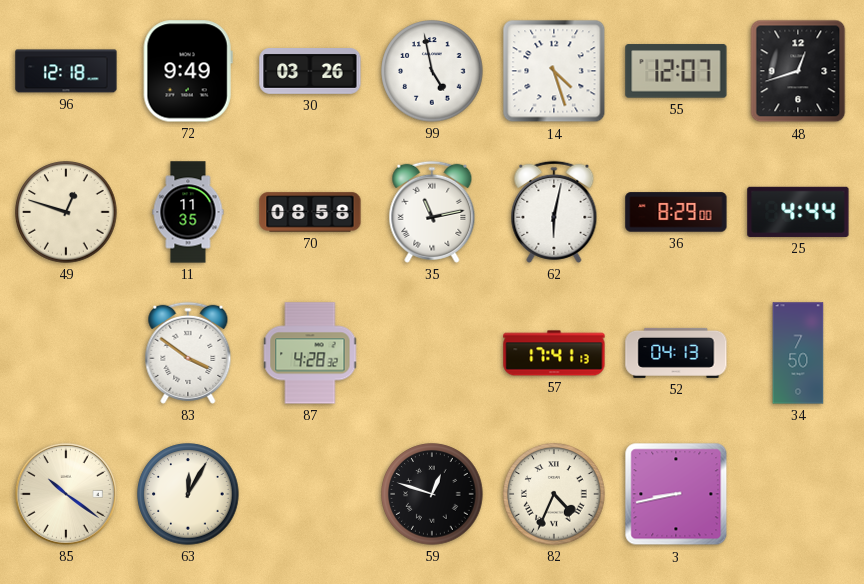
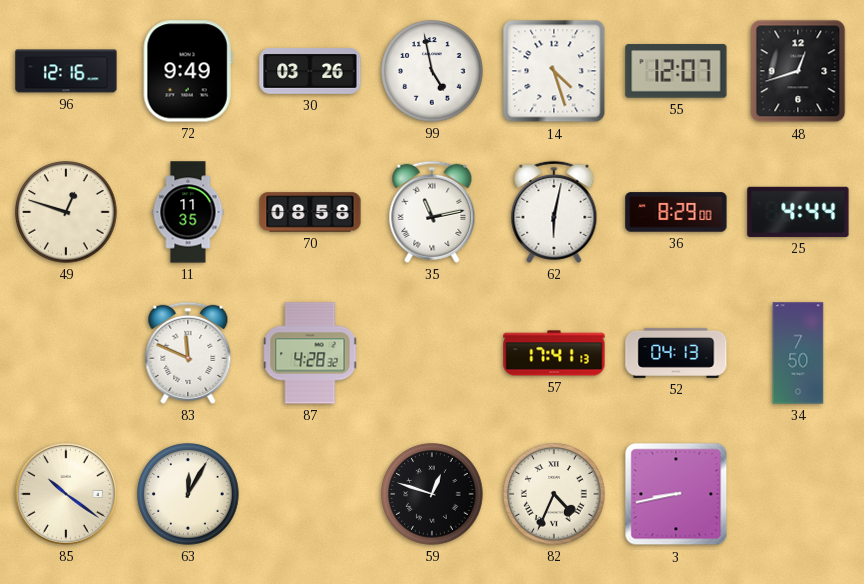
96: 12:18 -> 12:16 (66, 71)
83: 3:51 -> 11:49 (188, 353)
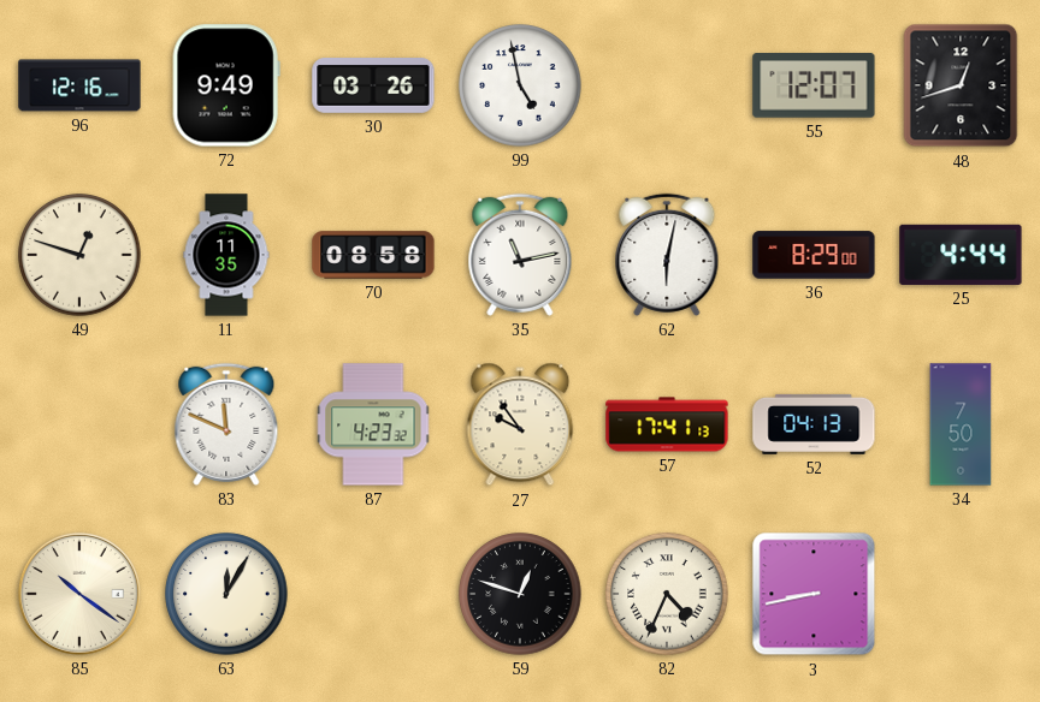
14: 4:27 -> none (554, 71)
87: 4:28 -> 4:23 (373, 424)
27: none -> 9:54 (520, 424)
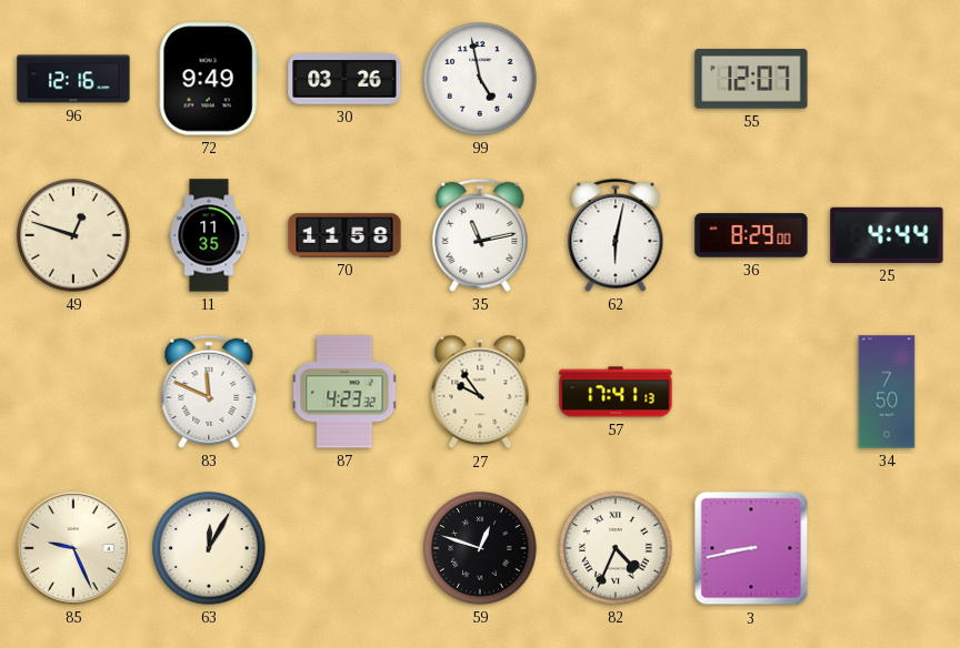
48: 12:42 -> none (961, 85)
70: 08:58 -> 11:58 (344, 235)
52: 04:13 -> none (814, 424)
85: 10:21 -> 9:26 (73, 548)
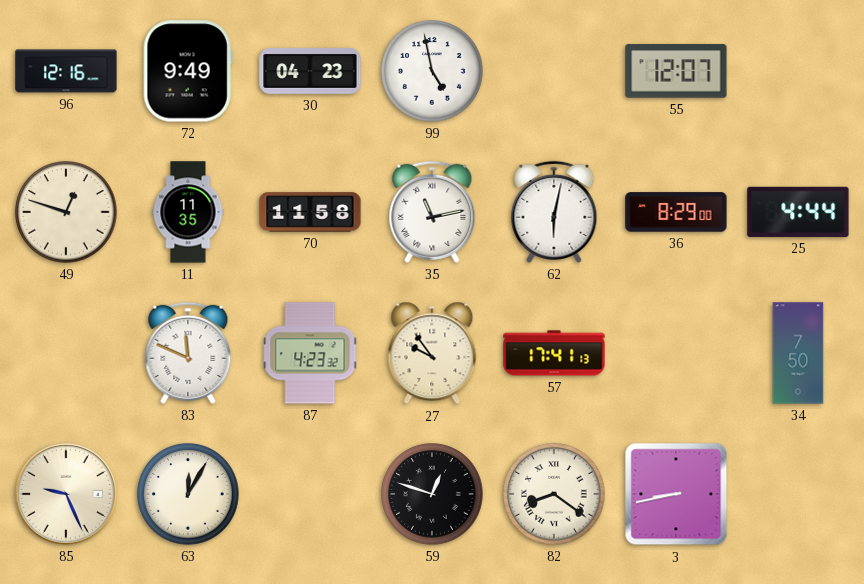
30: 03:26 -> 04:23 (310, 72)
82: 4:34 -> 8:21 (554, 494)
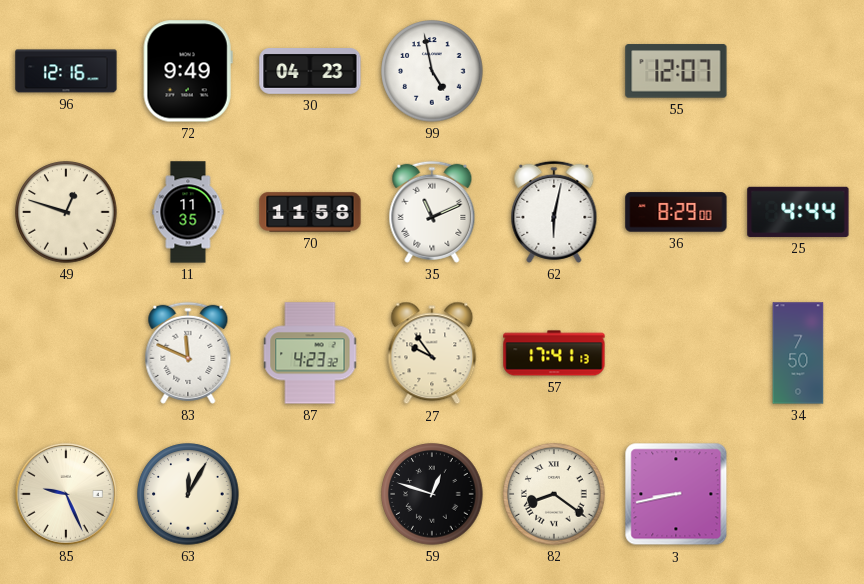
35: 11:13 -> 11:11 (432, 212)
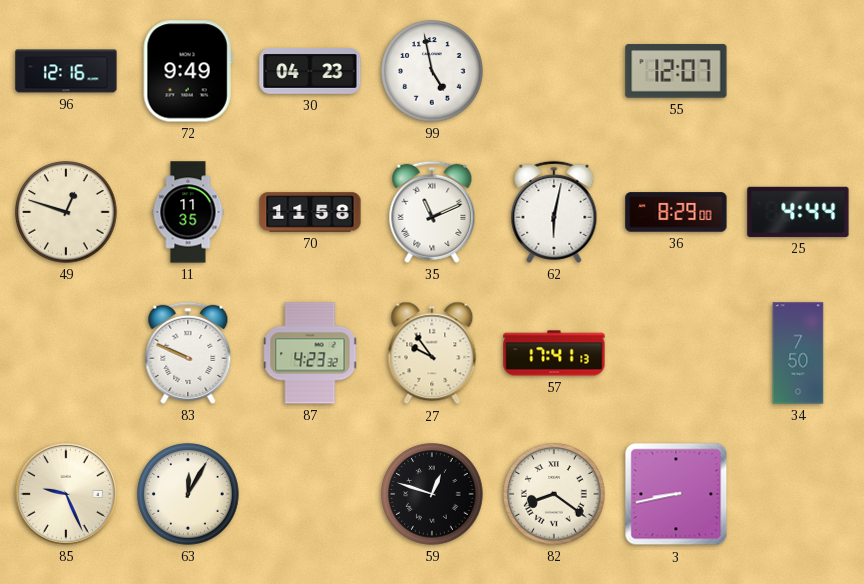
83: 11:49 -> 9:49 (188, 353)
